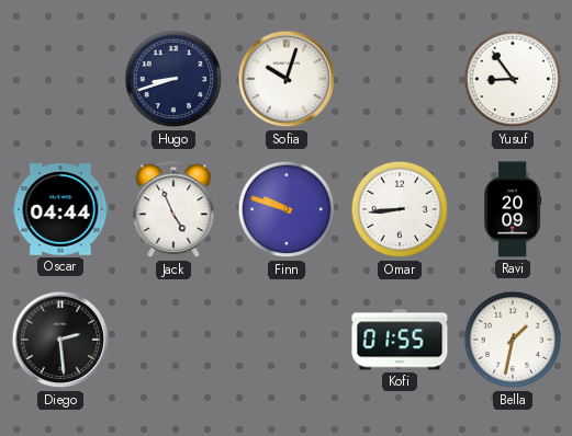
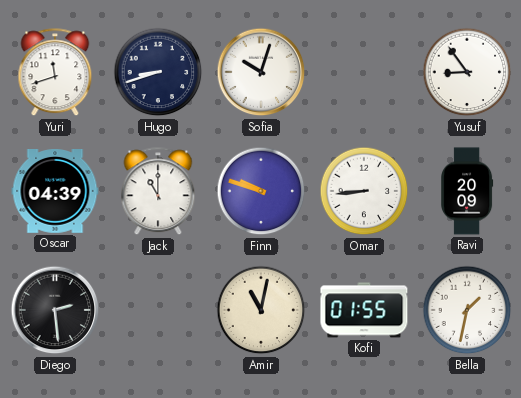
Yuri: none -> 11:42 (55, 73)
Oscar: 04:44 -> 04:39 (55, 192)
Jack: 4:56 -> 11:00 (158, 192)
Amir: none -> 11:02 (261, 310)
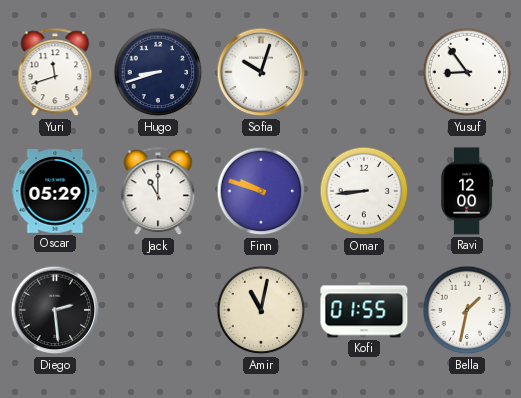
Oscar: 04:39 -> 05:29 (55, 192)
Ravi: 20:09 -> 12:00 (468, 191)
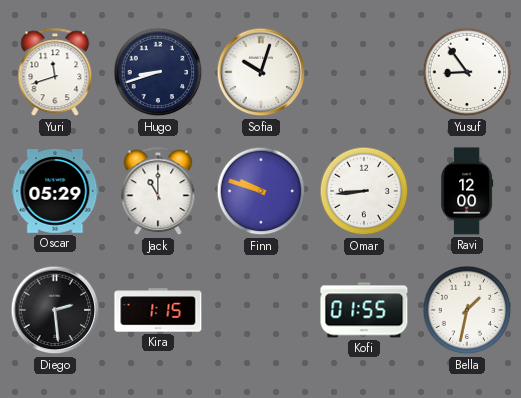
Kira: none -> 1:15 (158, 310)
Amir: 11:02 -> none (261, 310)
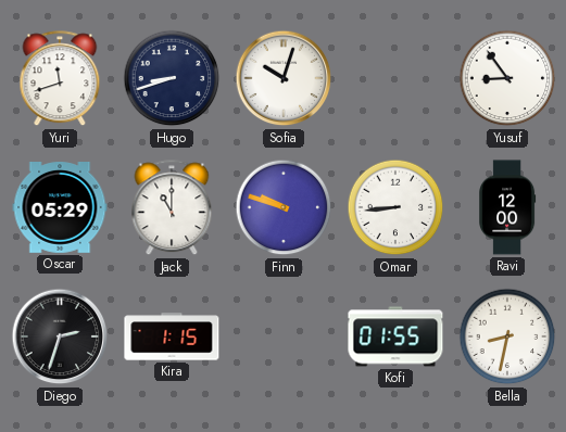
Diego: 2:29 -> 2:33 (60, 336)
Bella: 1:32 -> 8:32 (507, 336)
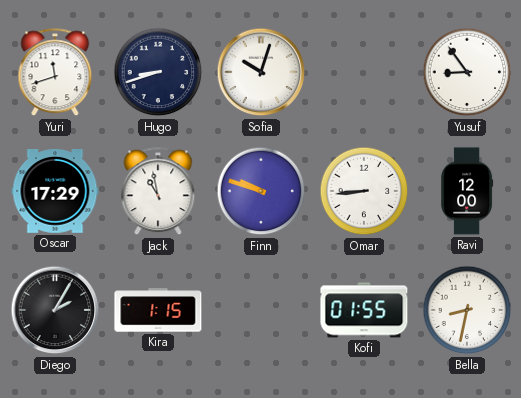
Oscar: 05:29 -> 17:29 (55, 192)
Jack: 11:00 -> 10:58 (158, 192)
Diego: 2:33 -> 2:05 (55, 310)
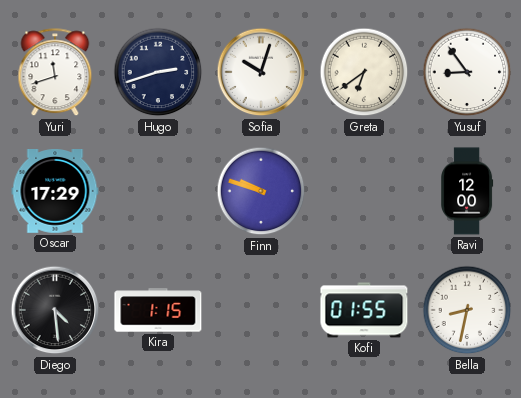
Hugo: 8:42 -> 2:42 (158, 72)
Greta: none -> 6:39 (364, 72)
Jack: 10:58 -> none (158, 192)
Omar: 8:44 -> none (364, 191)
Diego: 2:05 -> 4:29 (55, 310)
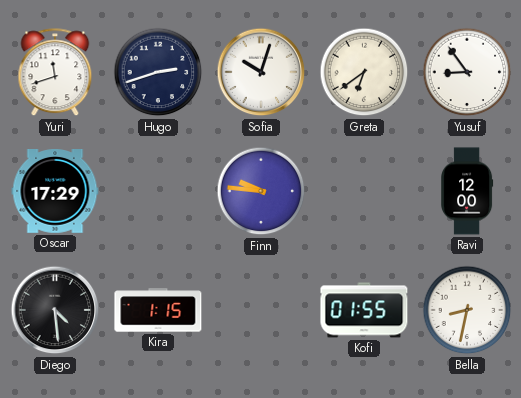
Finn: 9:48 -> 9:46 (261, 191)
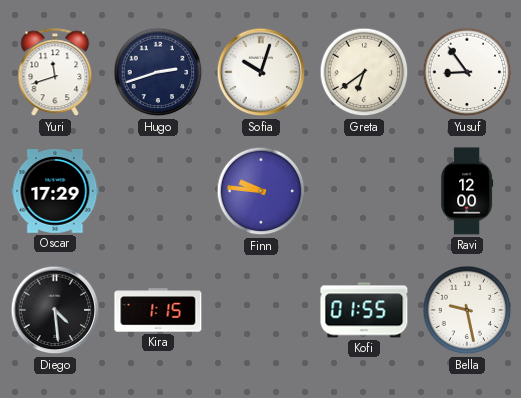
Bella: 8:32 -> 9:28 (467, 310)
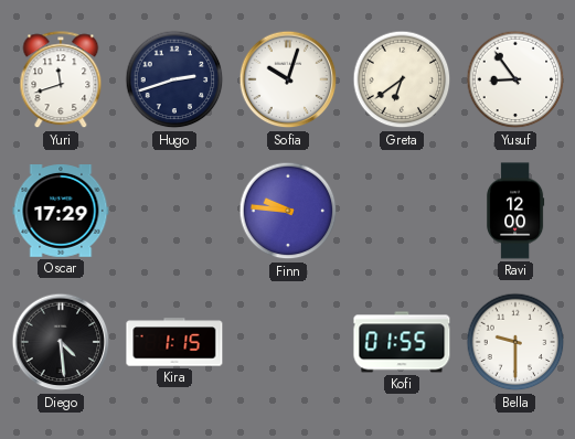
Bella: 9:28 -> 9:30 (515, 342)
